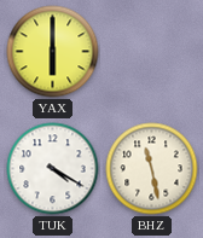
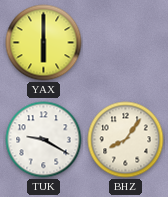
TUK: 4:20 -> 9:20 (44, 140)
BHZ: 11:28 -> 8:06 (126, 140)
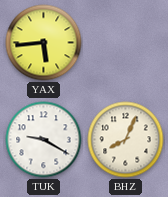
YAX: 6:00 -> 5:44 (44, 43)
BHZ: 8:06 -> 8:04 (126, 140)
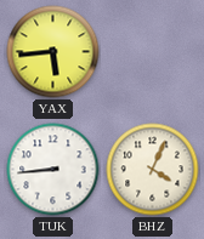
TUK: 9:20 -> 8:44 (53, 170)
BHZ: 8:04 -> 4:04 (153, 170)
